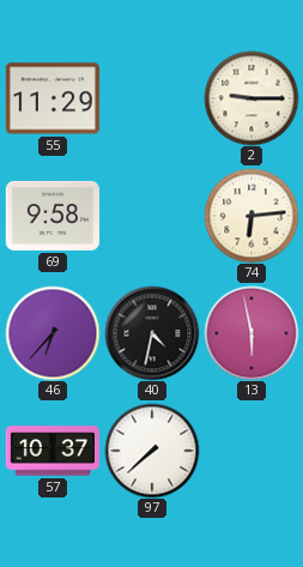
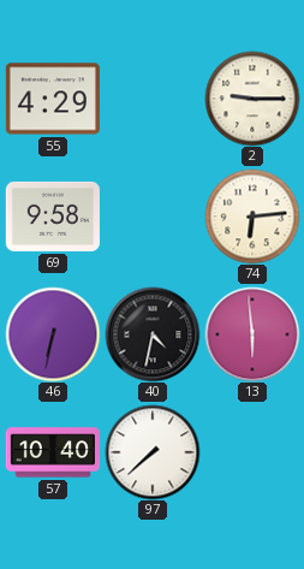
55: 11:29 -> 4:29 (53, 99)
46: 6:37 -> 6:32 (53, 334)
13: 5:58 -> 5:59 (252, 334)
57: 10:37 -> 10:40 (52, 452)
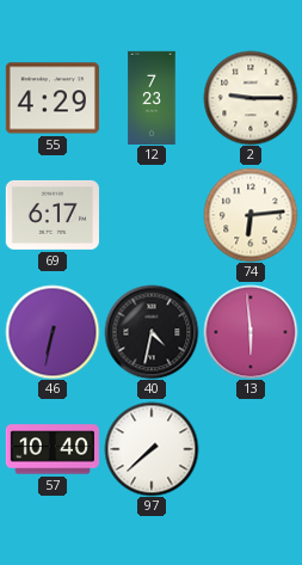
12: none -> 7:23 (152, 97)
69: 9:58 -> 6:17 (51, 215)
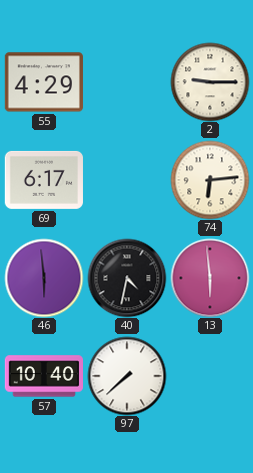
12: 7:23 -> none (152, 97)
46: 6:32 -> 5:59 (44, 278)
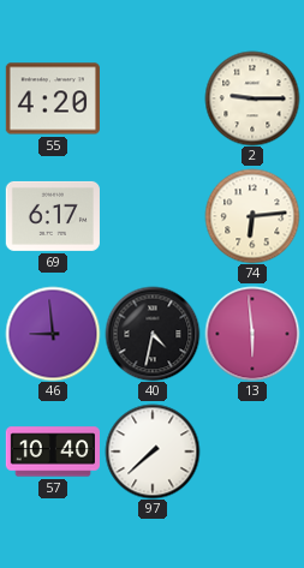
55: 4:29 -> 4:20 (53, 98)
46: 5:59 -> 8:59 (53, 334)
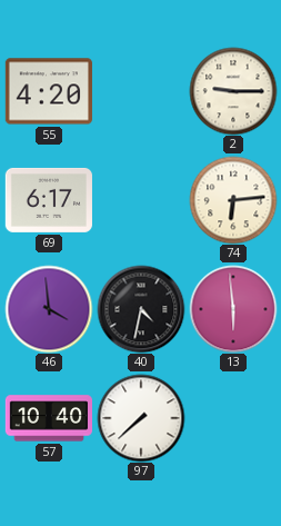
46: 8:59 -> 3:59 (49, 309)
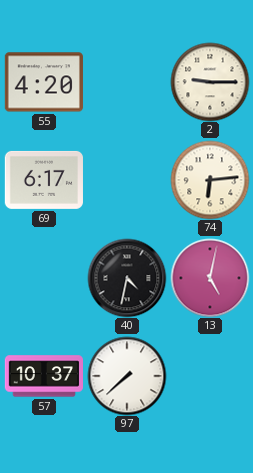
46: 3:59 -> none (49, 309)
13: 5:59 -> 5:02 (210, 278)
57: 10:40 -> 10:37 (43, 376)
